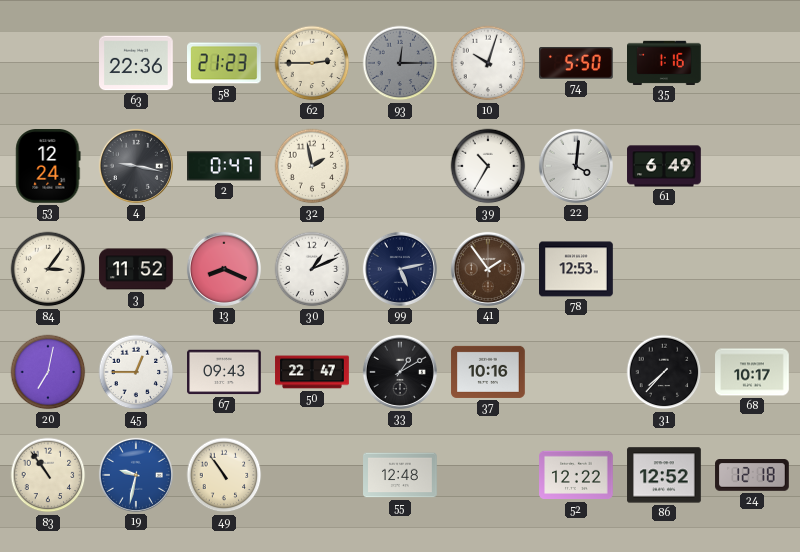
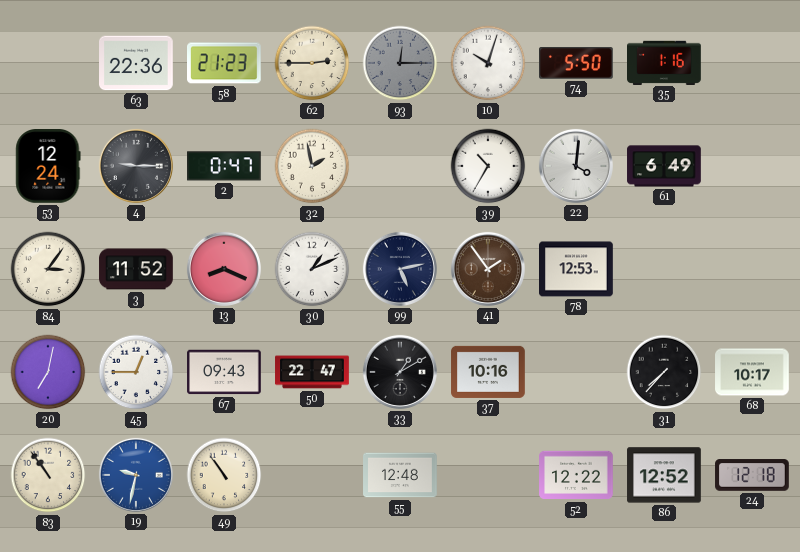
4: 9:17 -> 9:15 (136, 166)
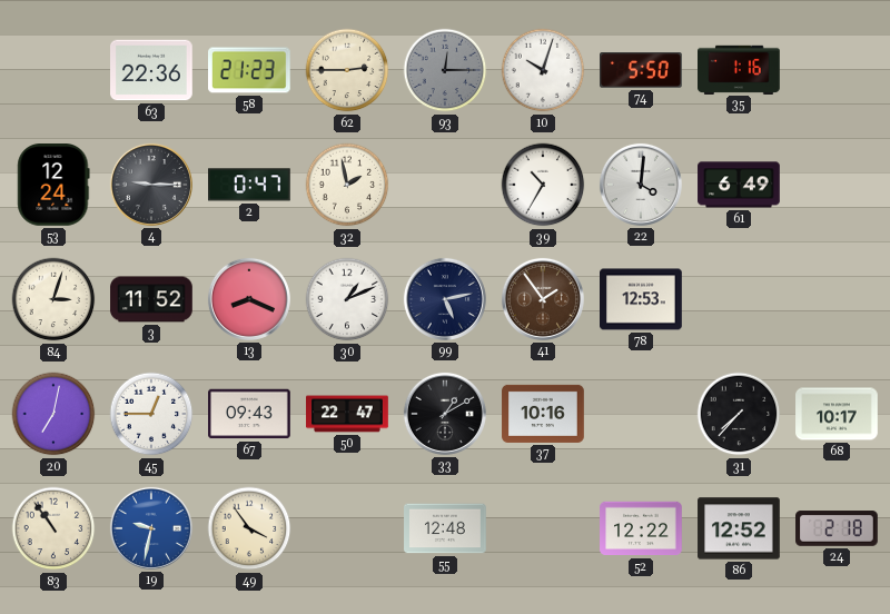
84: 3:06 -> 3:03 (53, 299)
49: 10:54 -> 3:54 (249, 528)
24: 12:18 -> 2:18 (837, 528)
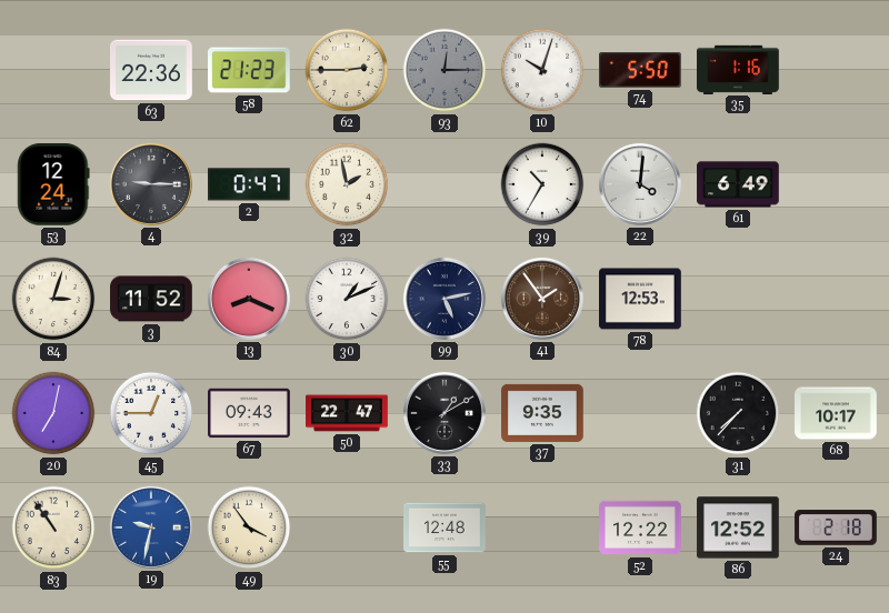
37: 10:16 -> 9:35 (542, 413)
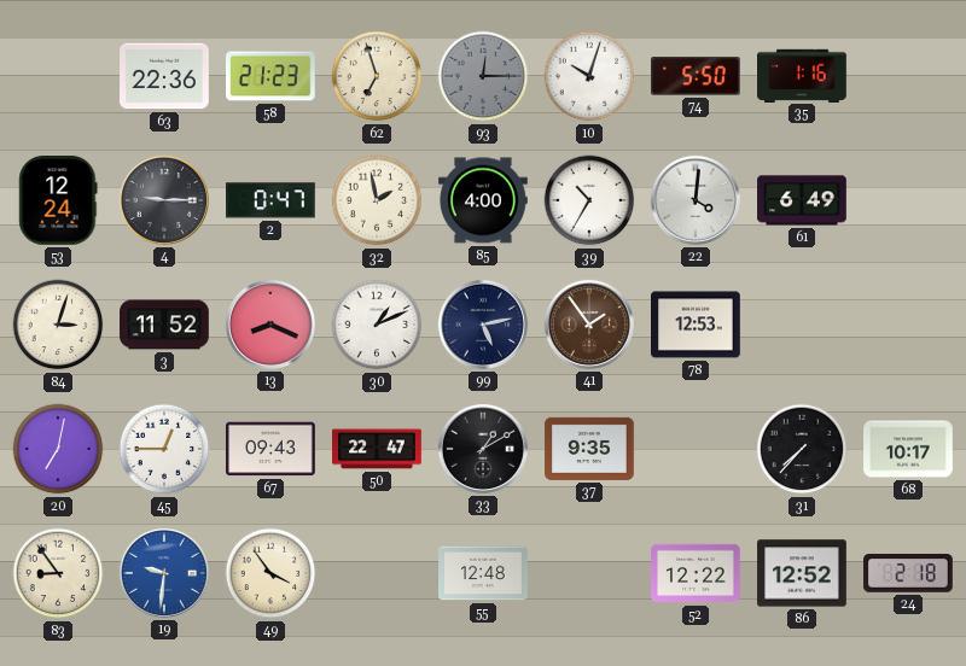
62: 2:45 -> 6:57 (377, 76)
85: none -> 4:00 (484, 200)
83: 10:54 -> 8:54 (58, 573)
19: 9:32 -> 9:31 (164, 573)
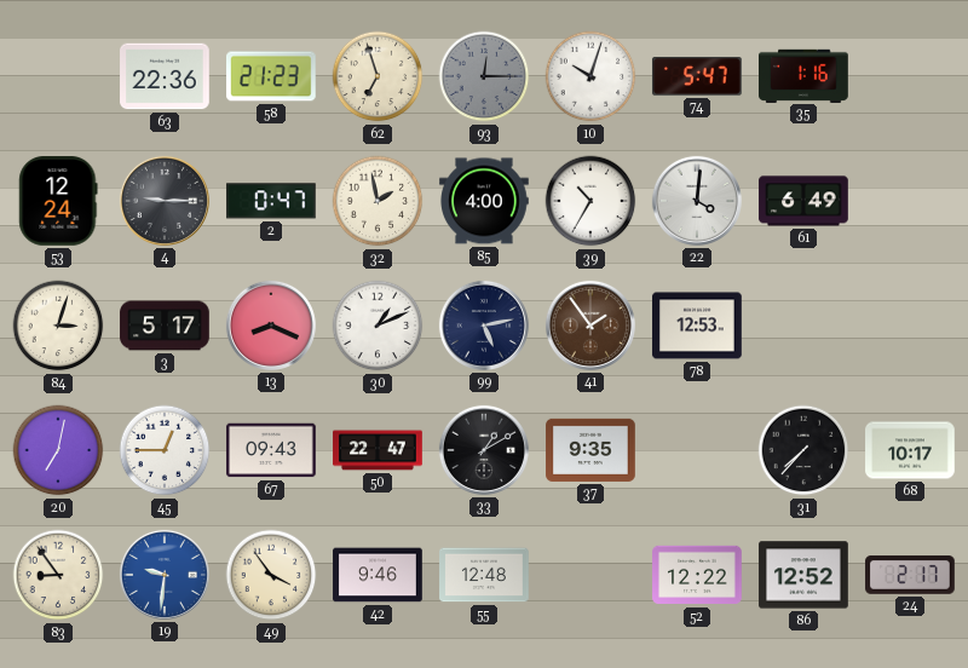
74: 5:50 -> 5:47 (698, 76)
3: 11:52 -> 5:17 (165, 326)
42: none -> 9:46 (378, 575)
24: 2:18 -> 2:17 (910, 575)
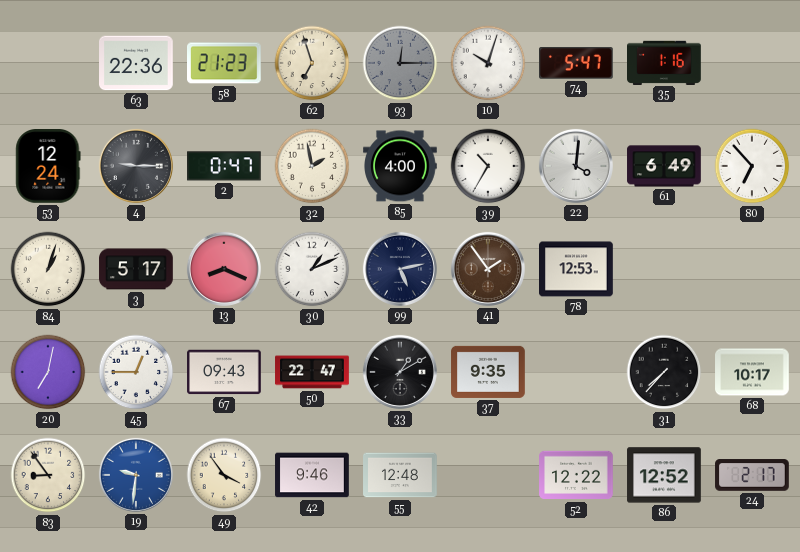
80: none -> 6:53 (752, 166)
84: 3:03 -> 1:03 (48, 269)
